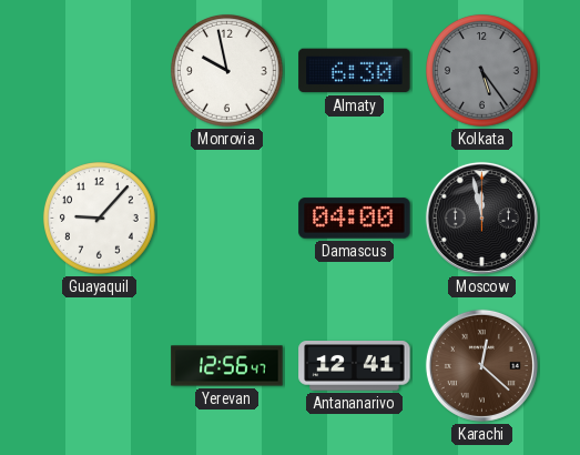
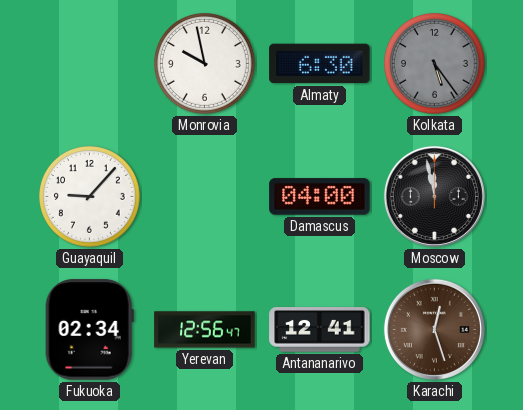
Fukuoka: none -> 02:34 (89, 330)
Karachi: 12:22 -> 12:27 (434, 329)
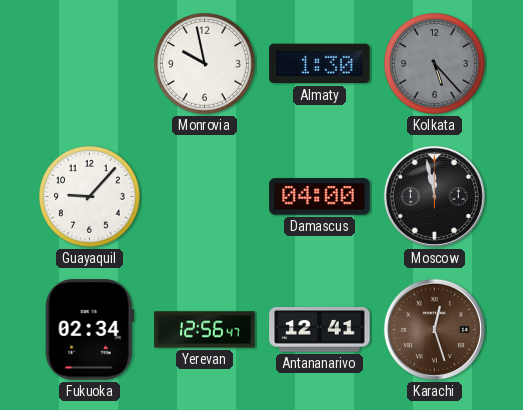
Almaty: 6:30 -> 1:30 (320, 64)
Kolkata: 5:24 -> 5:23 (435, 64)
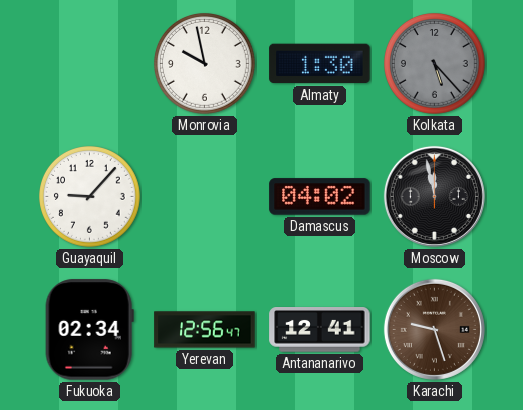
Damascus: 04:00 -> 04:02 (320, 197)
Karachi: 12:27 -> 9:27 (434, 329)
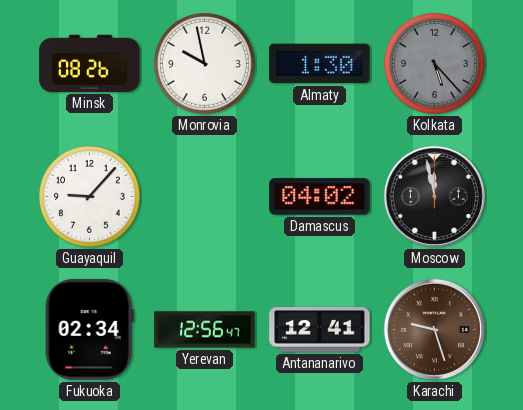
Minsk: none -> 08:26 (90, 63)
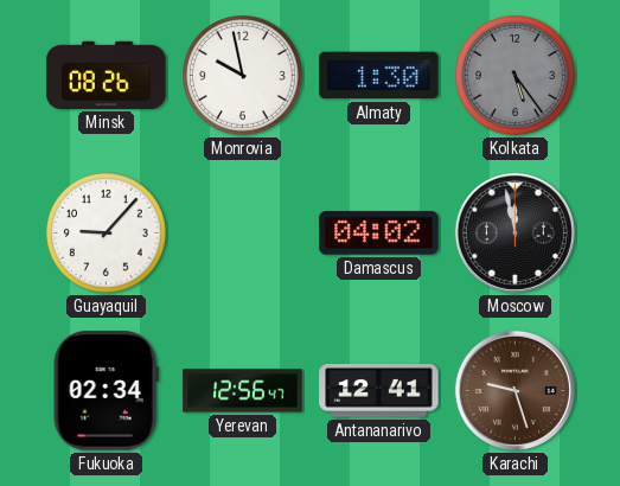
Kolkata: 5:23 -> 5:24 (516, 76)
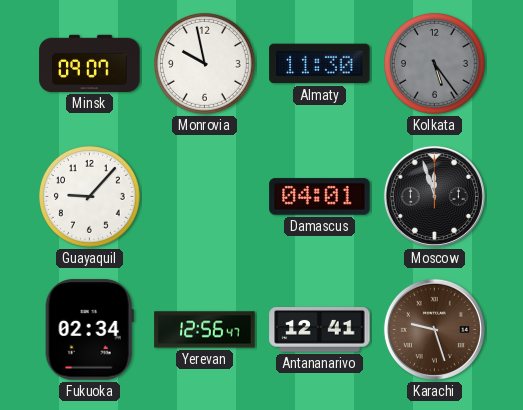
Minsk: 08:26 -> 09:07 (90, 63)
Almaty: 1:30 -> 11:30 (320, 64)
Damascus: 04:02 -> 04:01 (320, 197)
Moscow: 11:58 -> 11:57 (434, 196)
